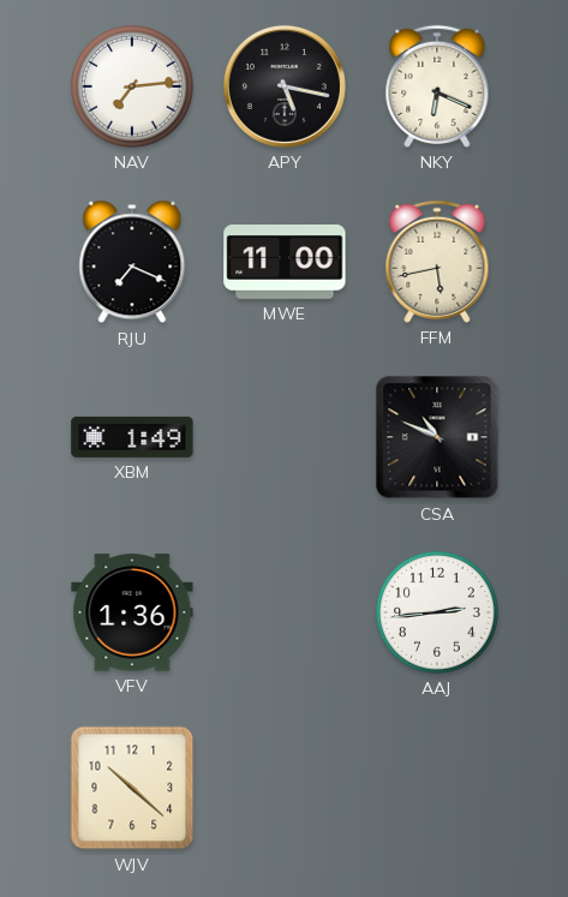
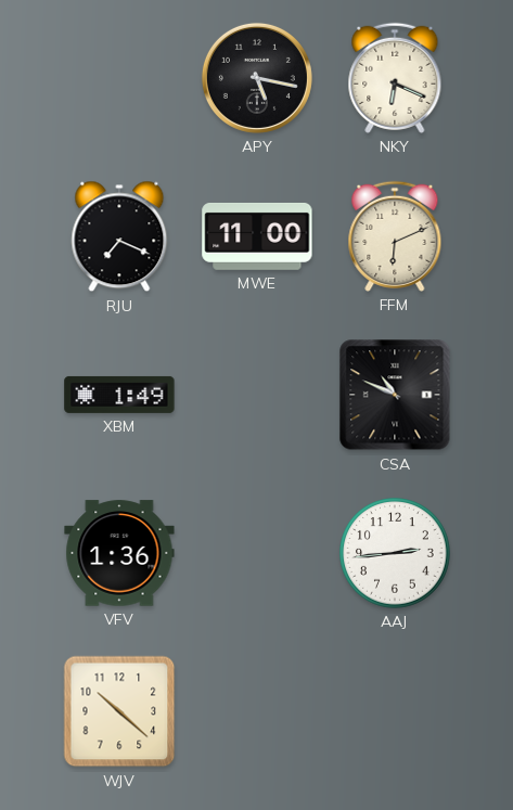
NAV: 7:14 -> none (132, 86)
FFM: 5:43 -> 6:11 (395, 236)
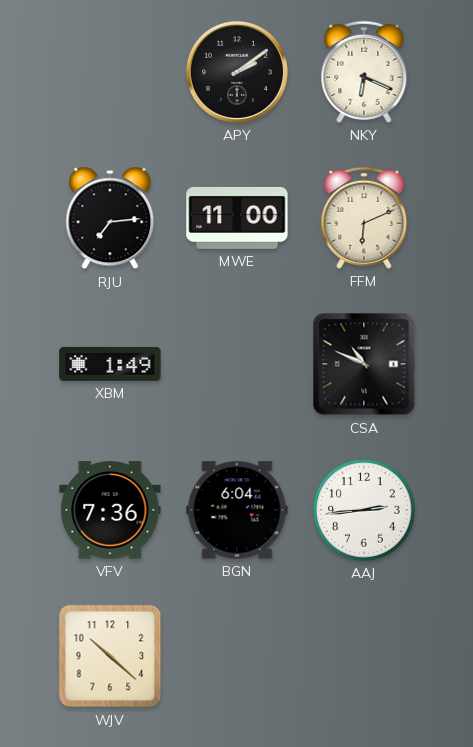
APY: 5:17 -> 2:09 (237, 72)
RJU: 7:19 -> 7:14 (110, 218)
VFV: 1:36 -> 7:36 (110, 510)
BGN: none -> 6:04 (237, 510)
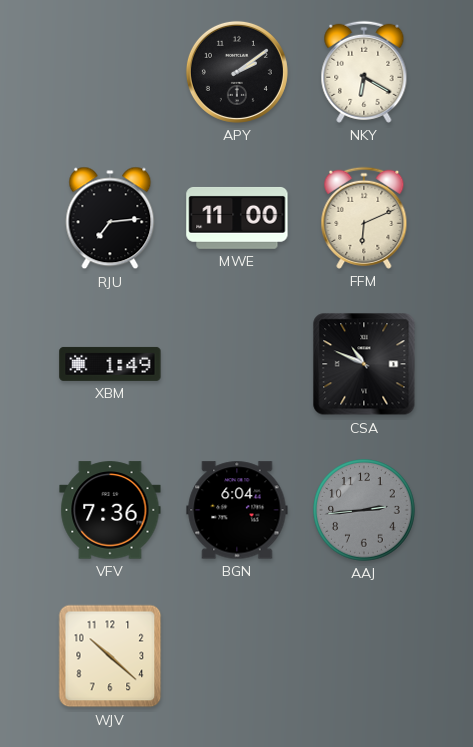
NKY: 6:19 -> 6:20 (364, 72)
AAJ dial: white -> grey (364, 510)
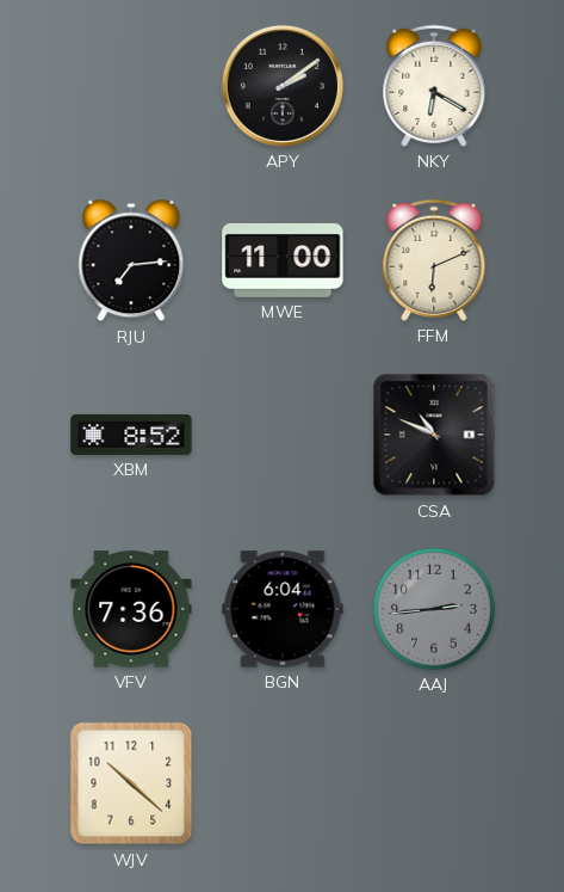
XBM: 1:49 -> 8:52 (131, 435)
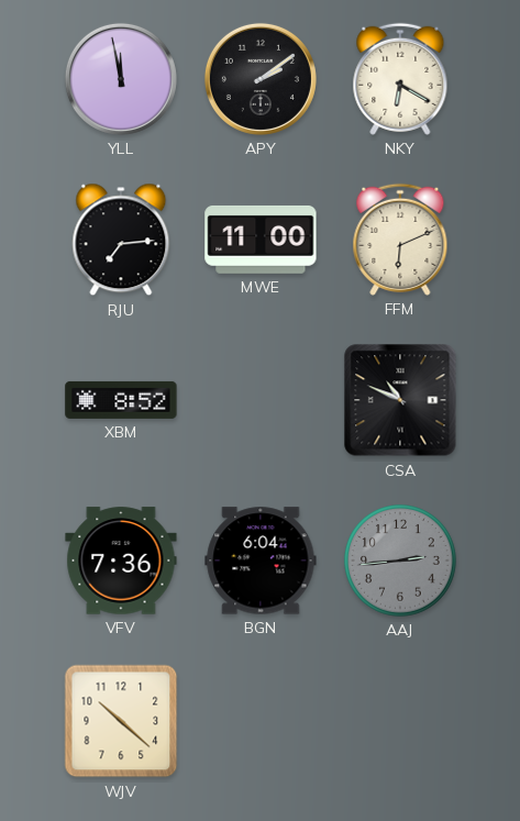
YLL: none -> 11:58 (121, 79)
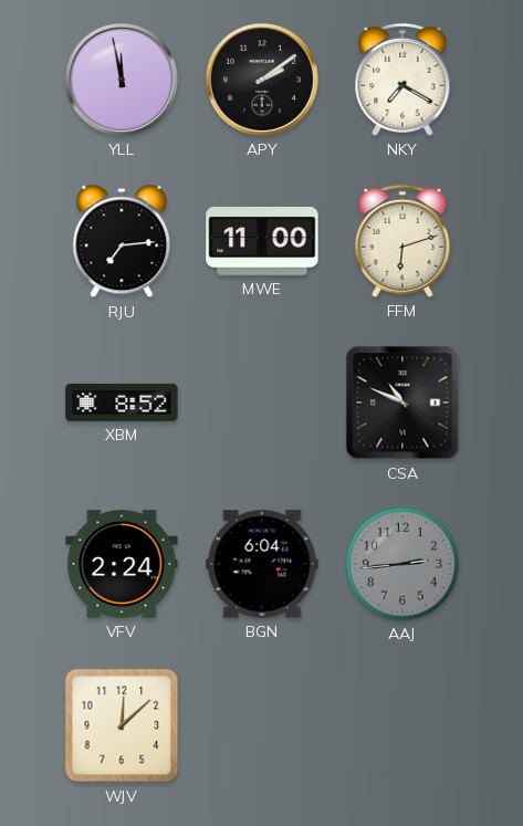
NKY: 6:20 -> 7:20 (402, 80)
FFM: 6:11 -> 6:12 (402, 241)
VFV: 7:36 -> 2:24 (122, 564)
WJV: 10:22 -> 12:08 (122, 725)
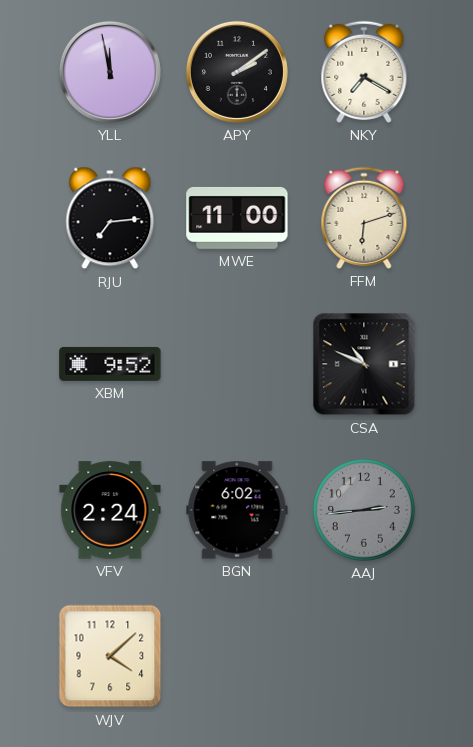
XBM: 8:52 -> 9:52 (110, 364)
BGN: 6:04 -> 6:02 (237, 510)
WJV: 12:08 -> 4:08 (110, 656)
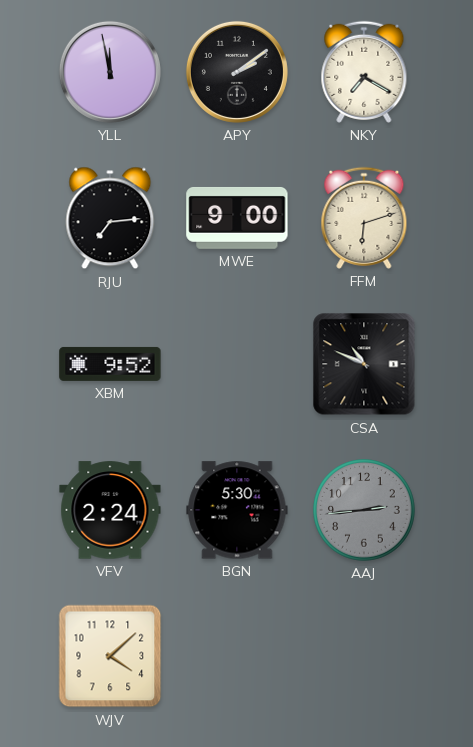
MWE: 11:00 -> 9:00 (237, 218)
BGN: 6:02 -> 5:30 (237, 510)
